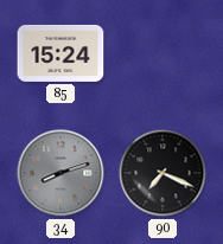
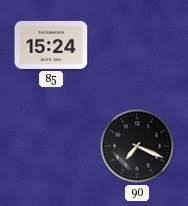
34: 8:12 -> none (60, 173)
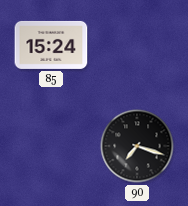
90: 7:19 -> 7:18 (137, 146)
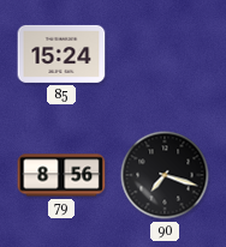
79: none -> 8:56 (61, 175)
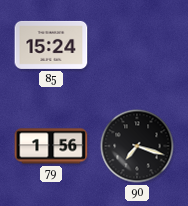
79: 8:56 -> 1:56 (51, 146)
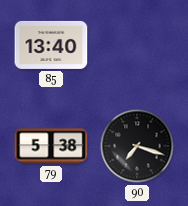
85: 15:24 -> 13:40 (51, 45)
79: 1:56 -> 5:38 (51, 146)
